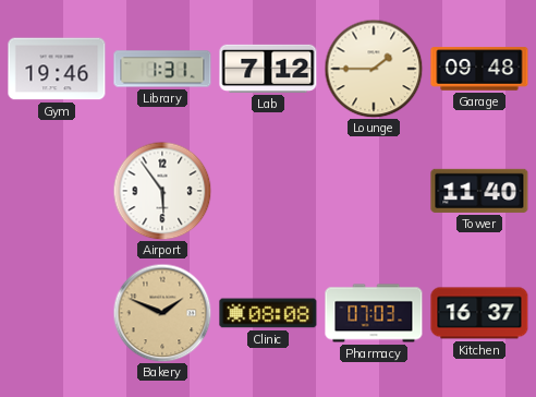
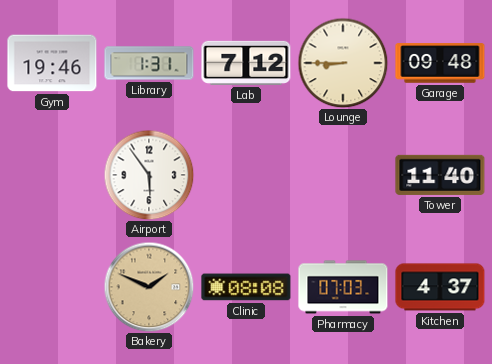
Lounge: 1:45 -> 8:45 (343, 63)
Kitchen: 16:37 -> 4:37 (440, 287)
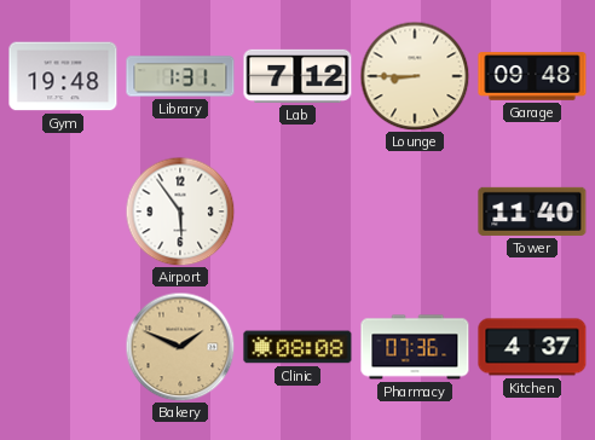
Gym: 19:46 -> 19:48 (63, 76)
Pharmacy: 07:03 -> 07:36 (415, 347)
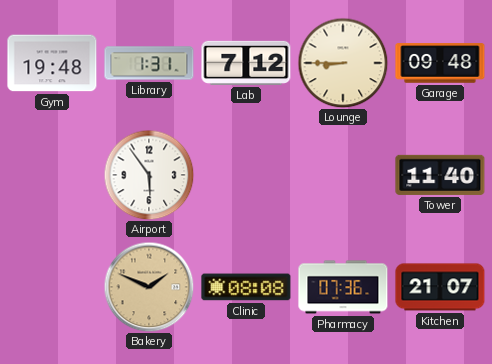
Kitchen: 4:37 -> 21:07 (440, 287)
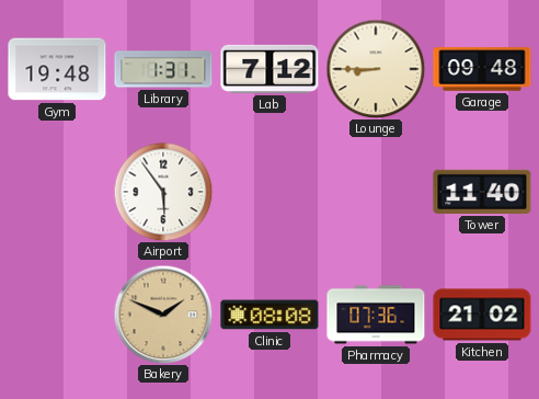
Kitchen: 21:07 -> 21:02 (482, 315)
